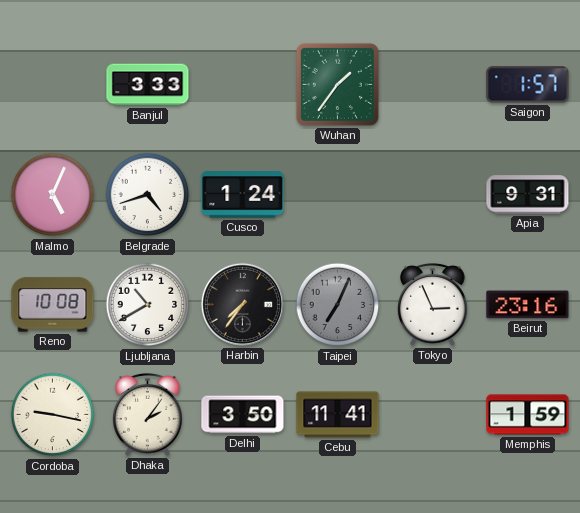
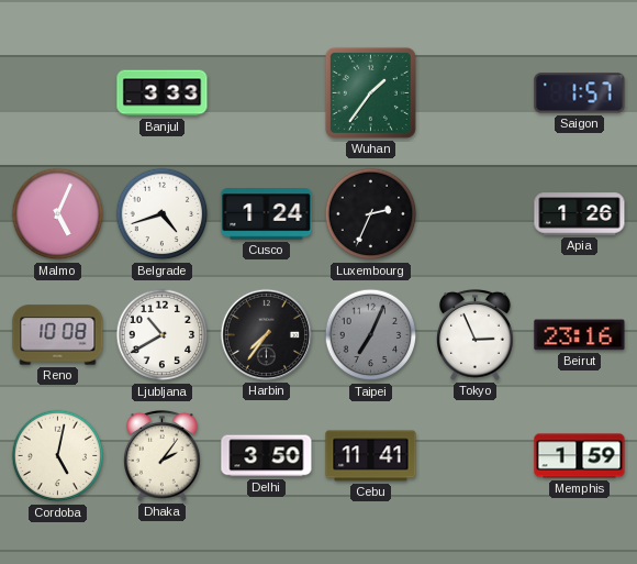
Luxembourg: none -> 2:34 (371, 214)
Apia: 9:31 -> 1:26 (580, 214)
Cordoba: 9:17 -> 5:02 (58, 456)
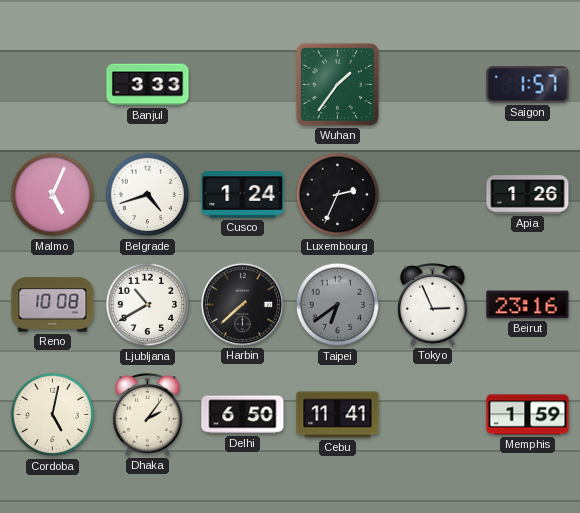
Harbin: 7:36 -> 7:38 (242, 304)
Taipei: 7:04 -> 6:39 (338, 305)
Delhi: 3:50 -> 6:50 (243, 415)
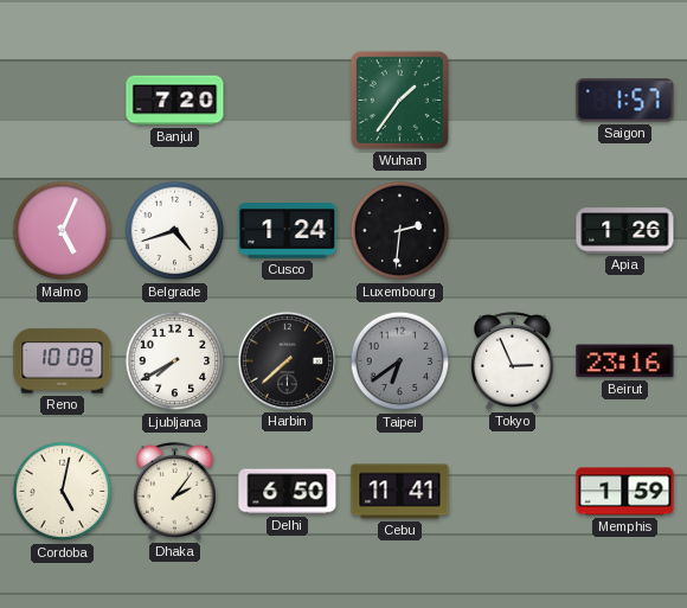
Banjul: 3:33 -> 7:20 (175, 101)
Luxembourg: 2:34 -> 2:31 (400, 231)
Ljubljana: 10:40 -> 7:40 (175, 361)
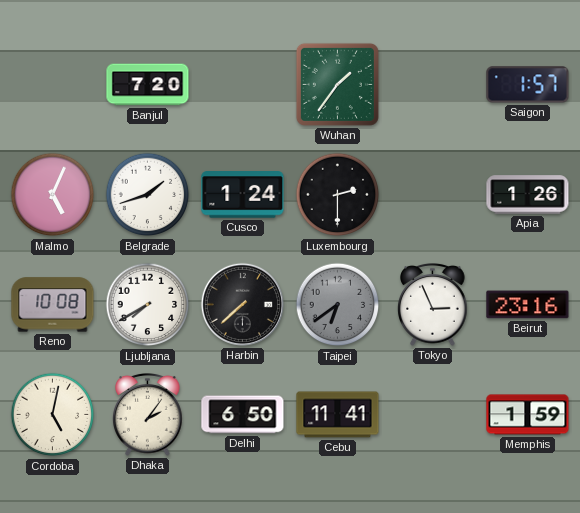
Belgrade: 4:42 -> 1:42 (148, 195)
Luxembourg: 2:31 -> 2:30 (338, 195)
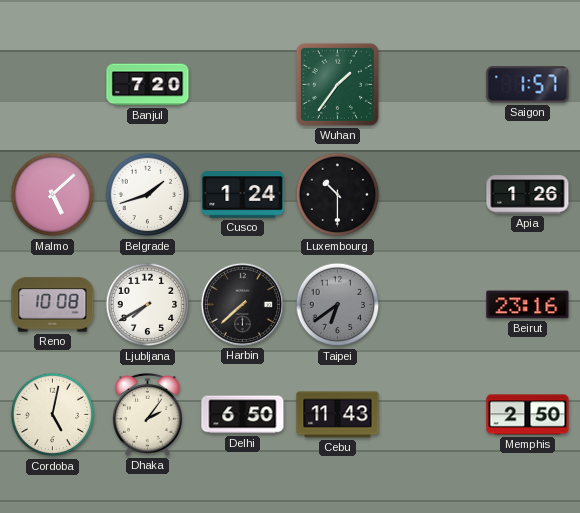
Malmo: 5:04 -> 5:08 (53, 195)
Luxembourg: 2:30 -> 10:30 (338, 195)
Tokyo: 2:56 -> none (433, 305)
Cebu: 11:41 -> 11:43 (338, 415)
Memphis: 1:59 -> 2:50 (528, 415)
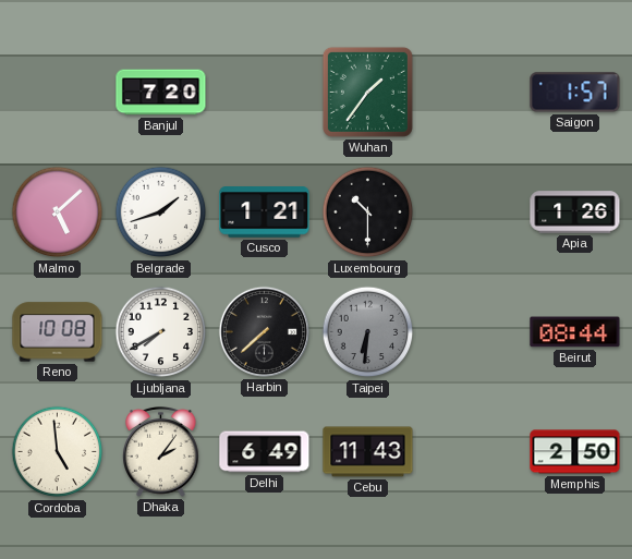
Cusco: 1:24 -> 1:21 (265, 212)
Taipei: 6:39 -> 6:31 (368, 332)
Beirut: 23:16 -> 08:44 (575, 332)
Cordoba: 5:02 -> 4:59 (58, 452)
Delhi: 6:50 -> 6:49 (265, 452)
